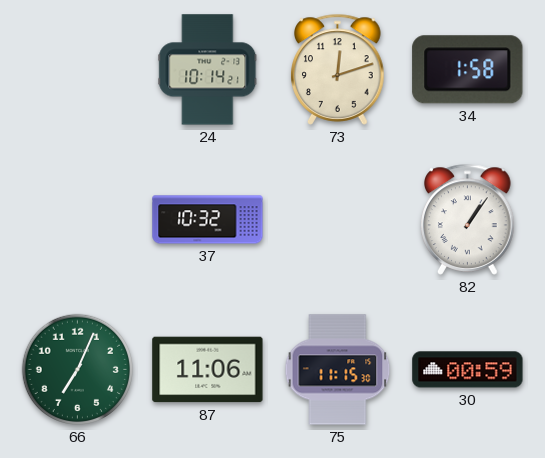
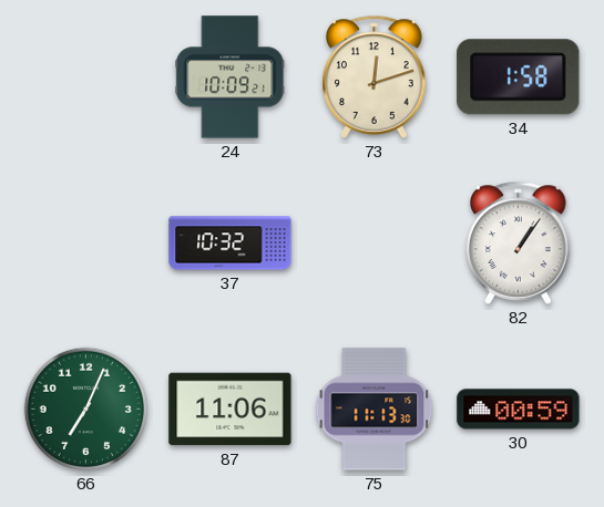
24: 10:14 -> 10:09 (231, 77)
75: 11:15 -> 11:13 (375, 410)
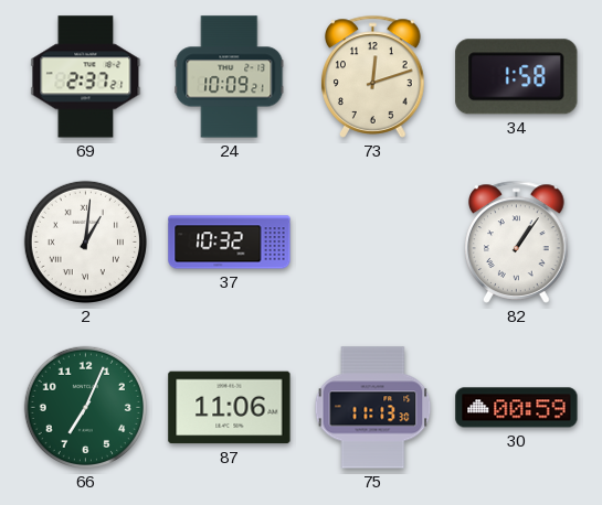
69: none -> 2:37 (86, 77)
2: none -> 1:01 (85, 241)
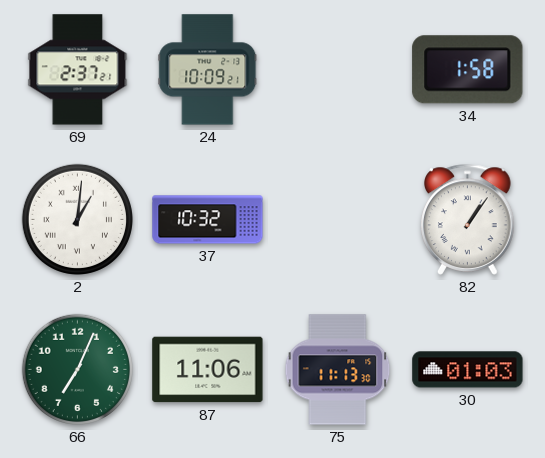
73: 12:12 -> none (373, 76)
30: 00:59 -> 01:03 (468, 370)
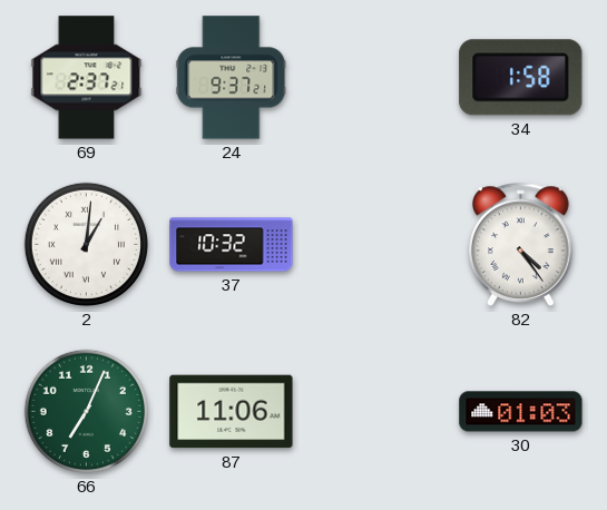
24: 10:09 -> 9:37 (232, 78)
82: 1:06 -> 4:24 (521, 244)
75: 11:13 -> none (338, 370)
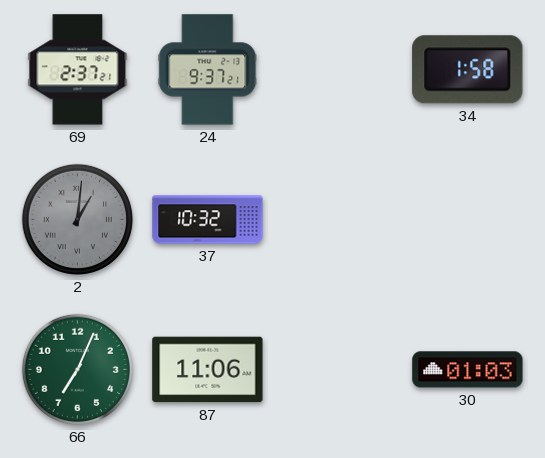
2 dial: white -> grey (77, 219)
82: 4:24 -> none (521, 244)
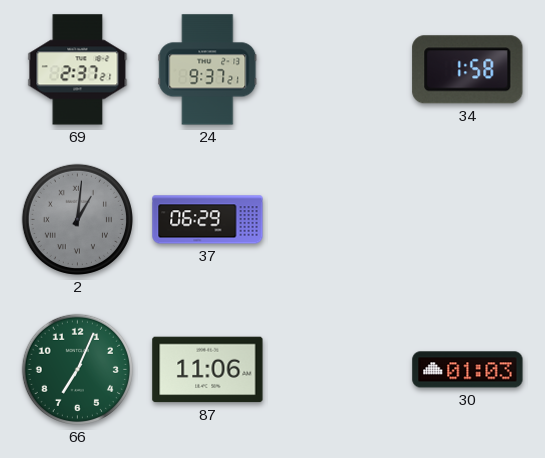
37: 10:32 -> 06:29 (208, 220)
